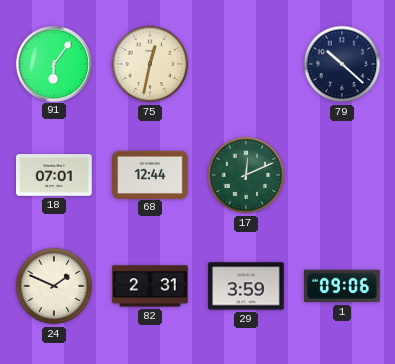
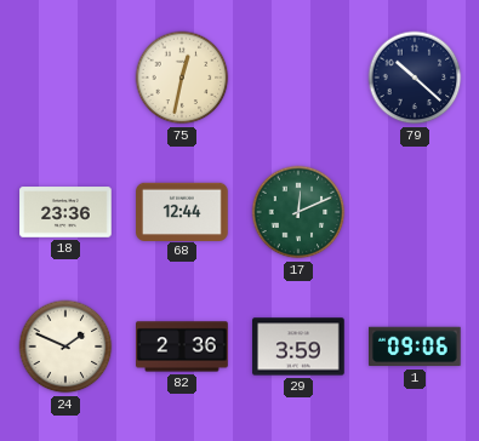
91: 6:06 -> none (53, 63)
18: 07:01 -> 23:36 (65, 212)
82: 2:31 -> 2:36 (182, 346)
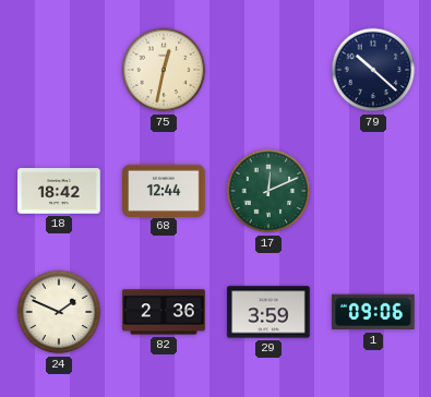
18: 23:36 -> 18:42 (59, 191)
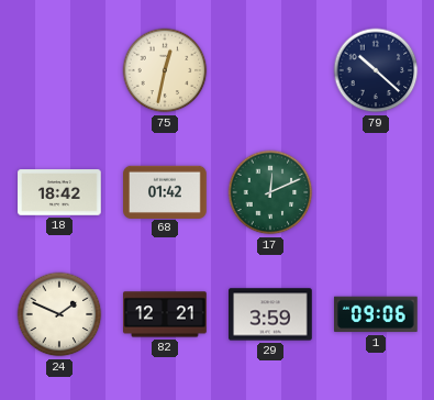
68: 12:44 -> 01:42 (165, 191)
82: 2:36 -> 12:21 (165, 314)
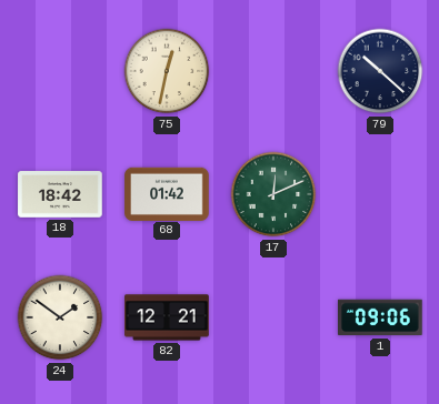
24: 1:49 -> 1:51 (60, 317)
29: 3:59 -> none (270, 314)
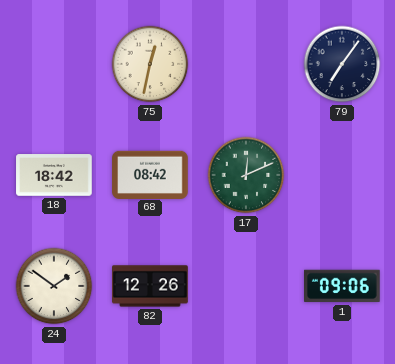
79: 10:22 -> 7:06 (342, 64)
68: 01:42 -> 08:42 (150, 174)
82: 12:21 -> 12:26 (150, 286)
